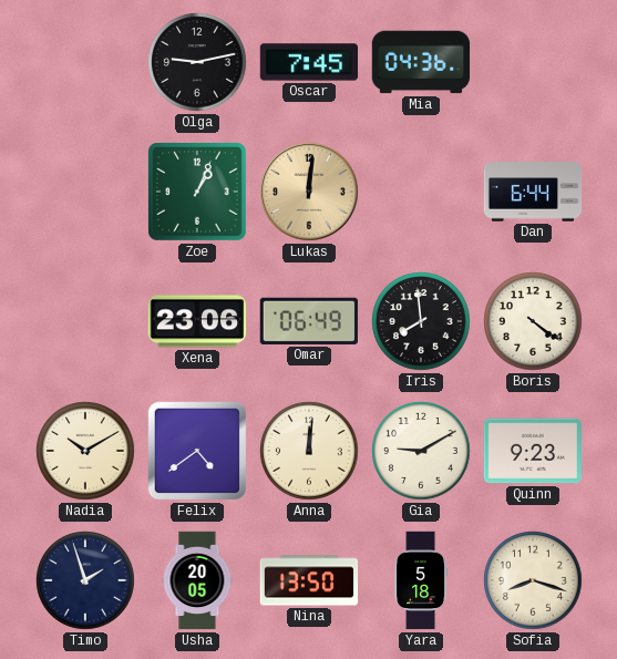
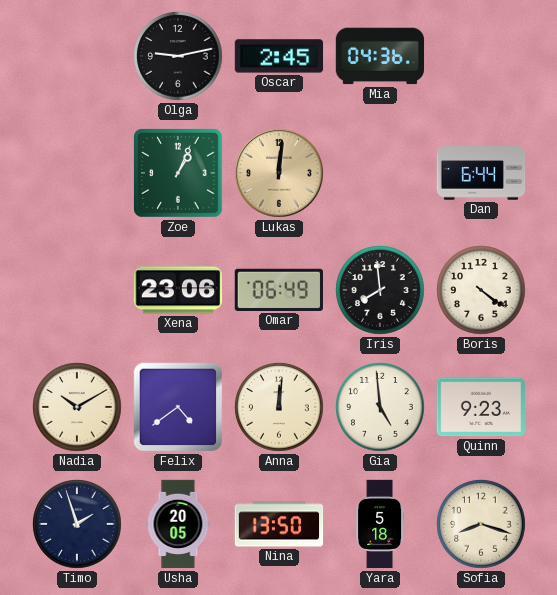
Oscar: 7:45 -> 2:45 (279, 56)
Gia: 9:10 -> 4:59 (380, 407)
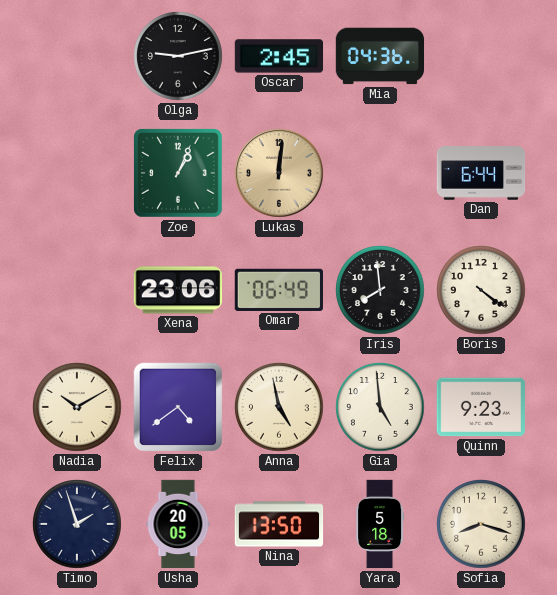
Anna: 12:01 -> 4:58 (279, 407)
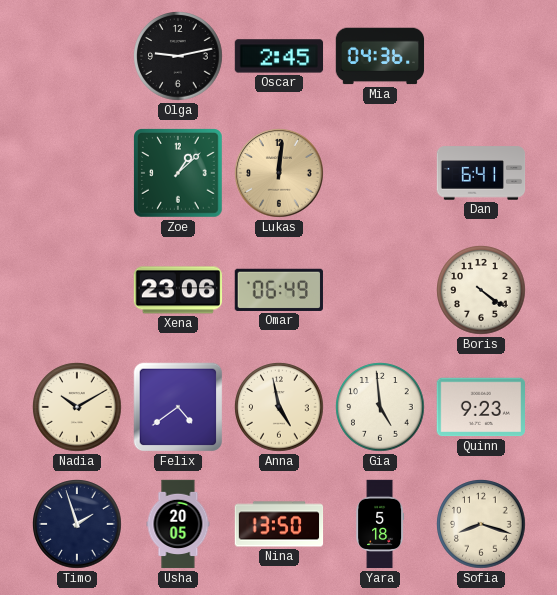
Zoe: 1:04 -> 1:08 (178, 173)
Dan: 6:44 -> 6:41 (481, 173)
Iris: 7:59 -> none (380, 290)
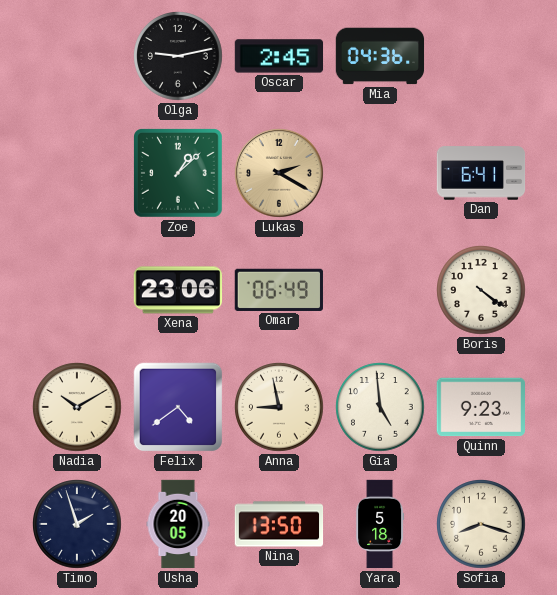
Lukas: 12:01 -> 2:20 (279, 173)
Anna: 4:58 -> 8:58 (279, 407)
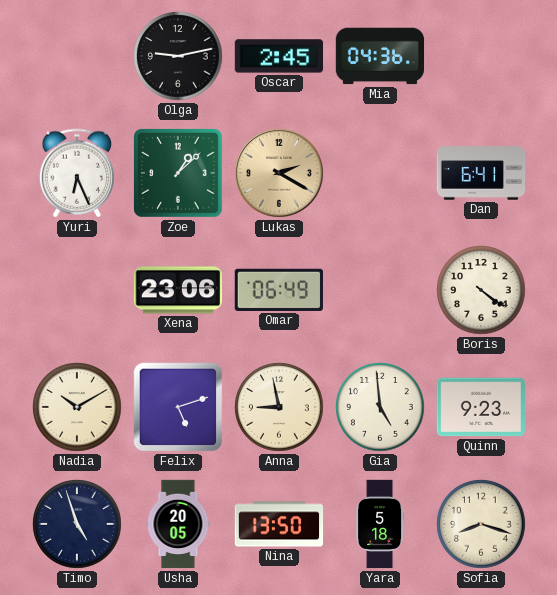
Yuri: none -> 6:26 (77, 173)
Felix: 4:39 -> 5:12 (178, 407)
Timo: 1:57 -> 4:57 (77, 524)
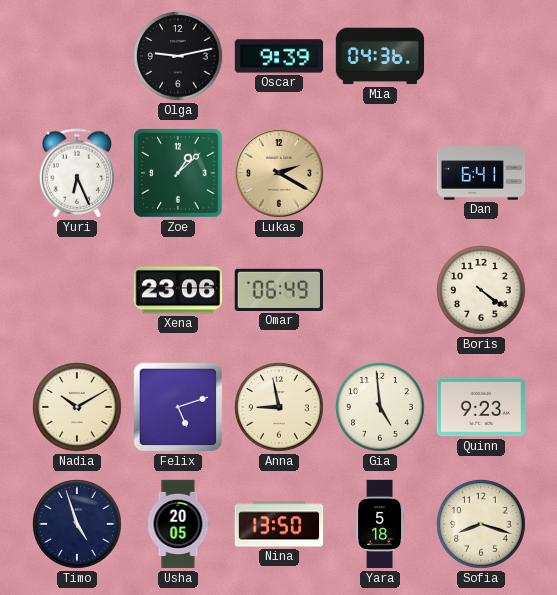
Oscar: 2:45 -> 9:39 (279, 56)
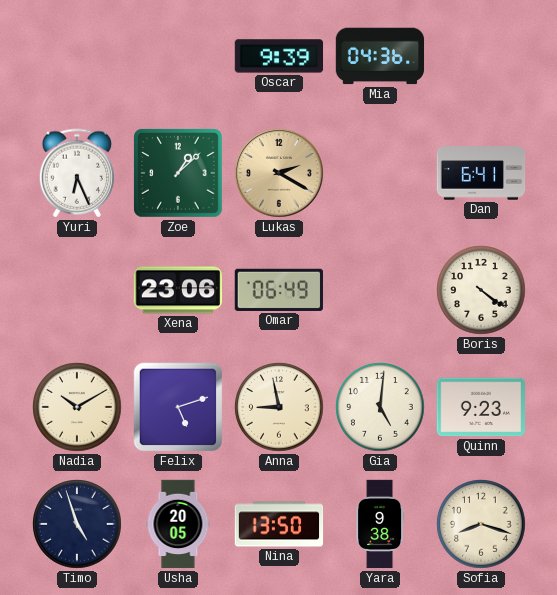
Olga: 9:13 -> none (178, 56)
Gia: 4:59 -> 5:01 (380, 407)
Yara: 5:18 -> 9:38 (380, 524)
